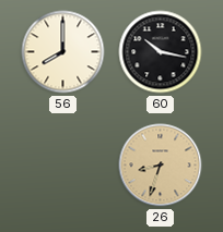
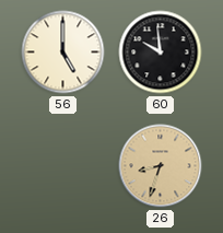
56: 8:00 -> 5:00 (63, 53)
60: 10:17 -> 9:59 (161, 53)
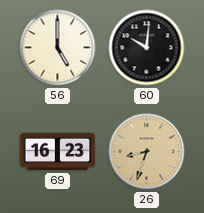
60: 9:59 -> 10:01 (147, 48)
69: none -> 16:23 (58, 152)
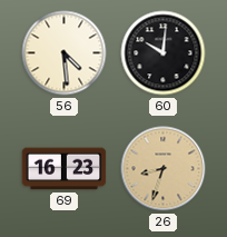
56: 5:00 -> 4:29 (65, 53)
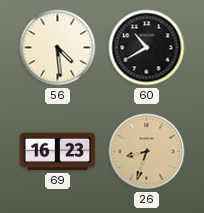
60: 10:01 -> 10:40 (147, 48)
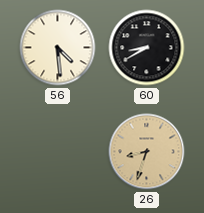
60: 10:40 -> 8:40 (147, 48)
69: 16:23 -> none (58, 152)
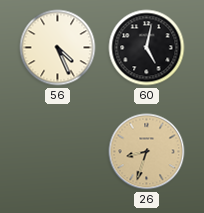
56: 4:29 -> 4:26 (58, 48)
60: 8:40 -> 5:02 (147, 48)
